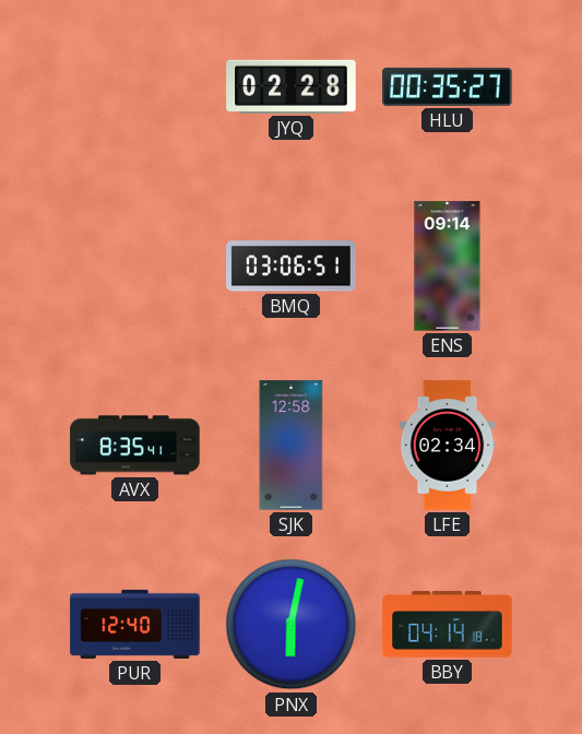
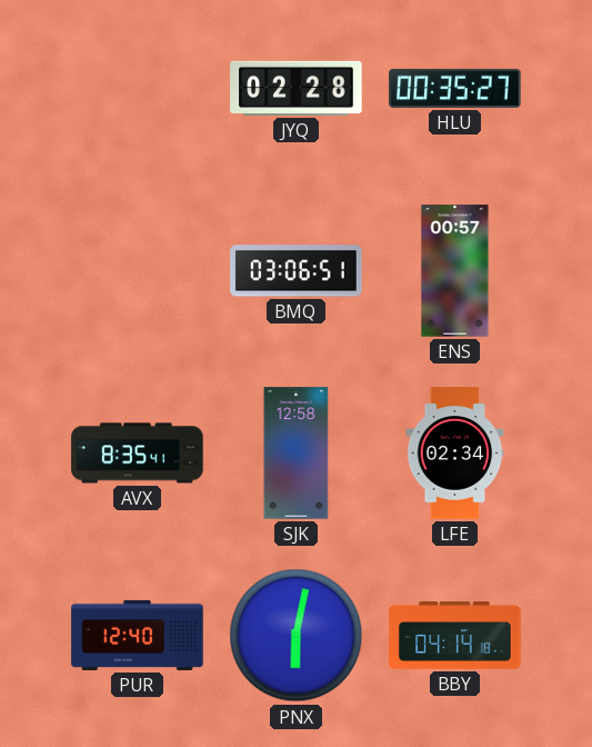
ENS: 09:14 -> 00:57 (455, 271)
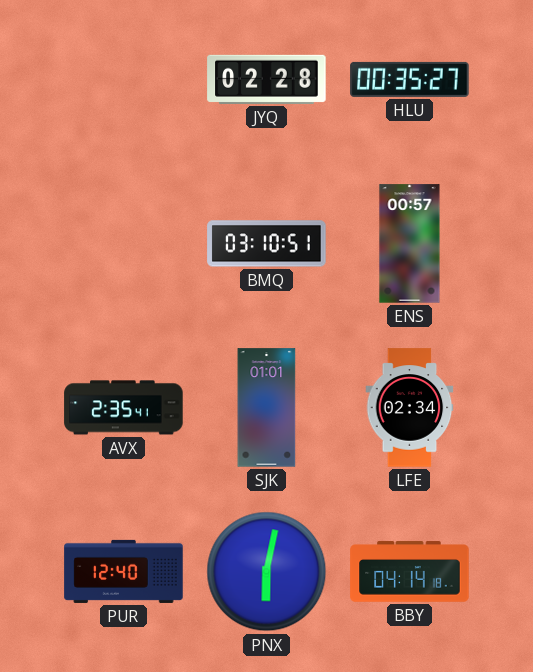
BMQ: 03:06 -> 03:10 (267, 244)
AVX: 8:35 -> 2:35 (124, 408)
SJK: 12:58 -> 01:01 (267, 408)
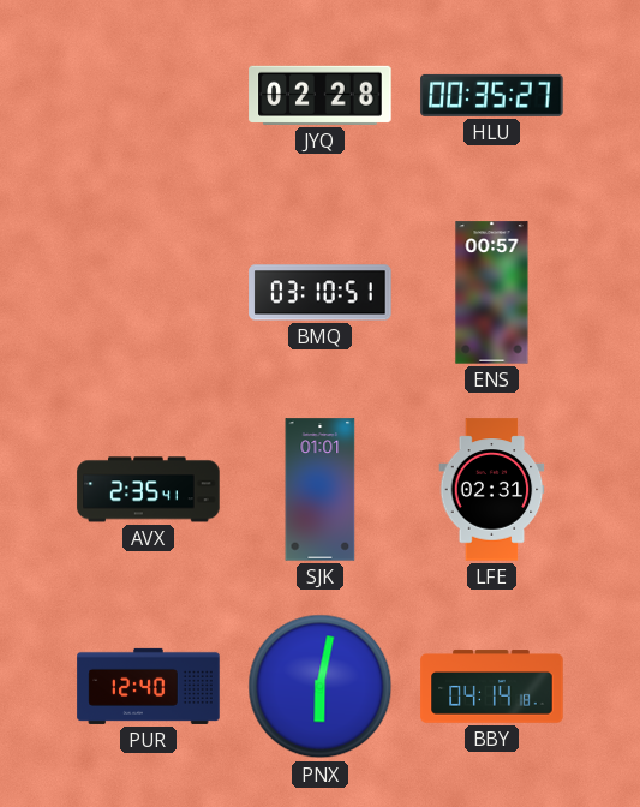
LFE: 02:34 -> 02:31 (492, 490)
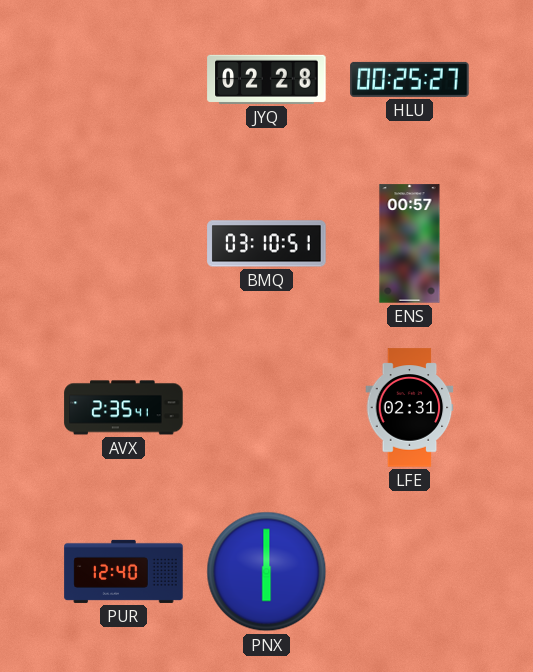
HLU: 00:35 -> 00:25 (410, 79)
SJK: 01:01 -> none (321, 490)
PNX: 6:02 -> 6:00 (267, 572)
BBY: 04:14 -> none (492, 687)
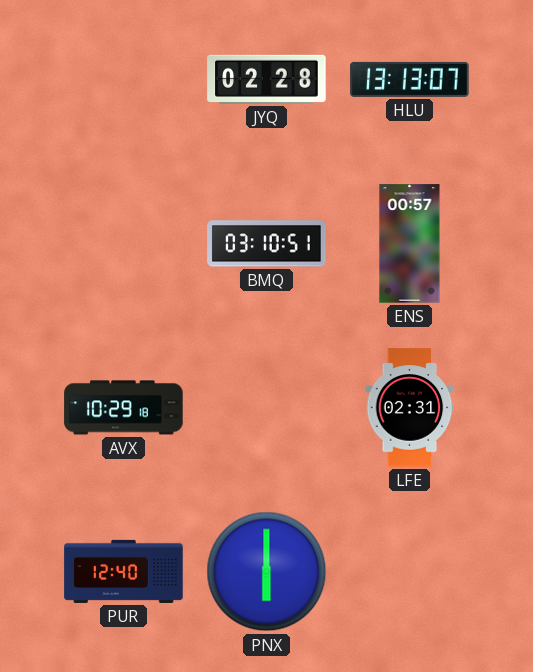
HLU: 00:25 -> 13:13 (410, 79)
AVX: 2:35 -> 10:29 (124, 408)
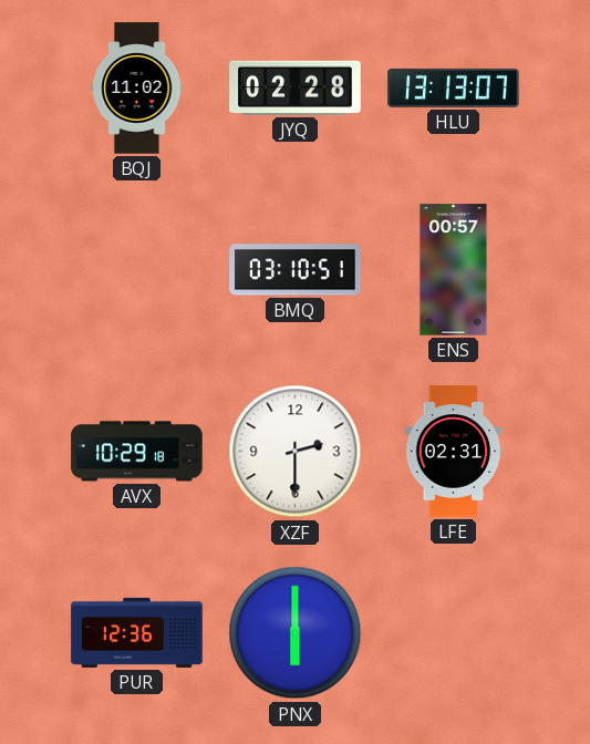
BQJ: none -> 11:02 (137, 89)
XZF: none -> 2:30 (296, 452)
PUR: 12:40 -> 12:36 (137, 632)
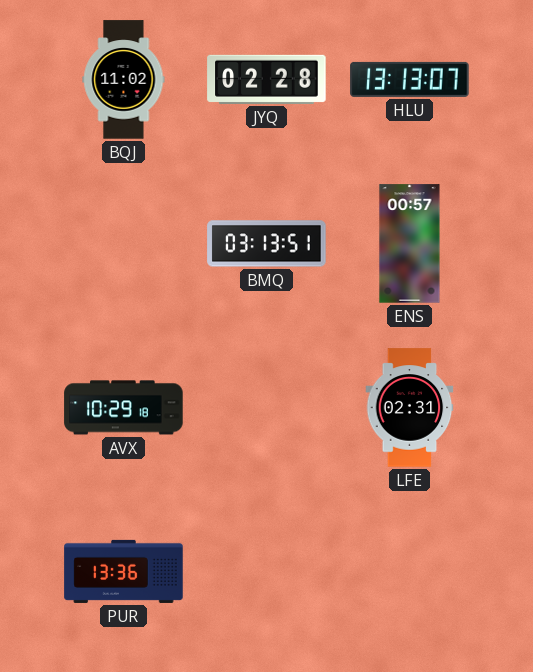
BMQ: 03:10 -> 03:13 (267, 244)
XZF: 2:30 -> none (296, 452)
PUR: 12:36 -> 13:36 (124, 571)
PNX: 6:00 -> none (296, 633)
